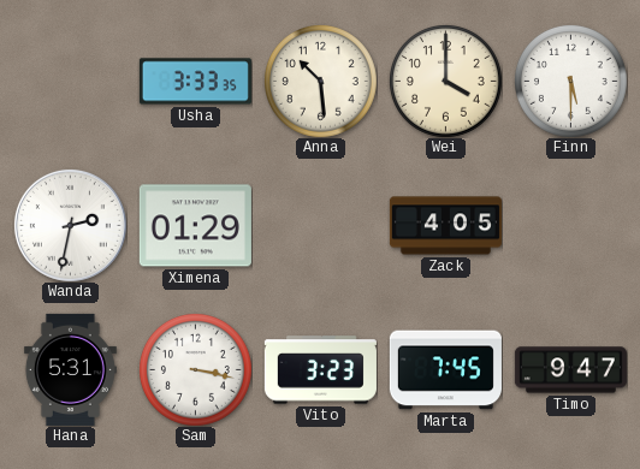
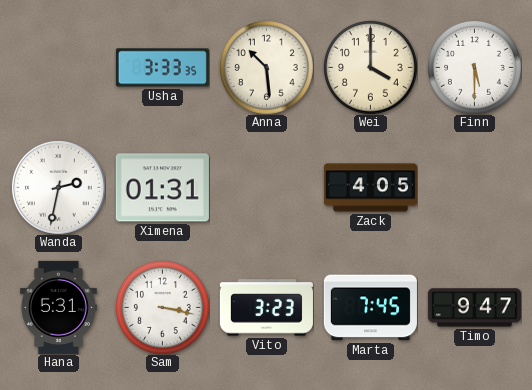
Ximena: 01:29 -> 01:31 (162, 188)
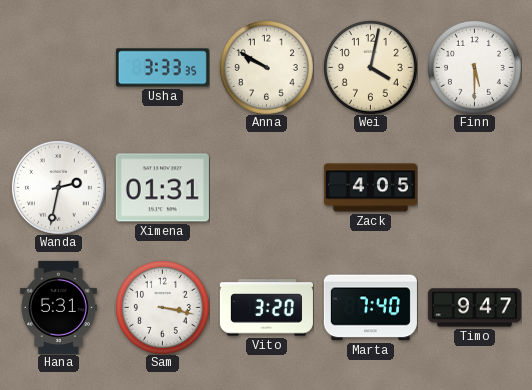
Anna: 10:29 -> 9:50 (266, 67)
Wei: 4:00 -> 4:02 (370, 67)
Vito: 3:23 -> 3:20 (266, 308)
Marta: 7:45 -> 7:40 (370, 308)
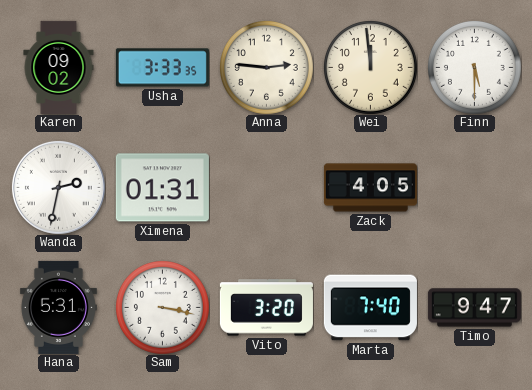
Karen: none -> 09:02 (59, 67)
Anna: 9:50 -> 2:46 (266, 67)
Wei: 4:02 -> 11:59 (370, 67)
